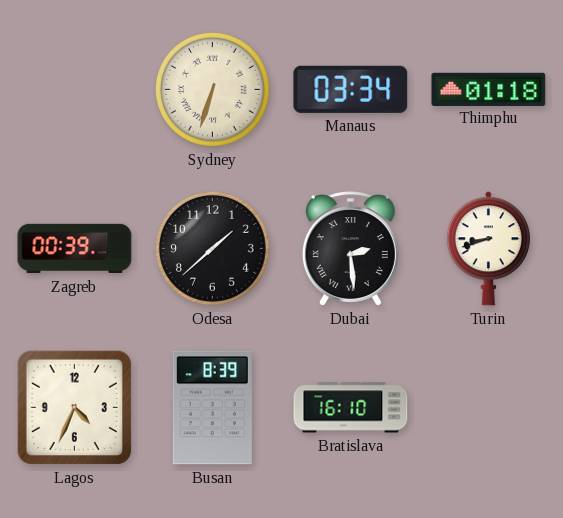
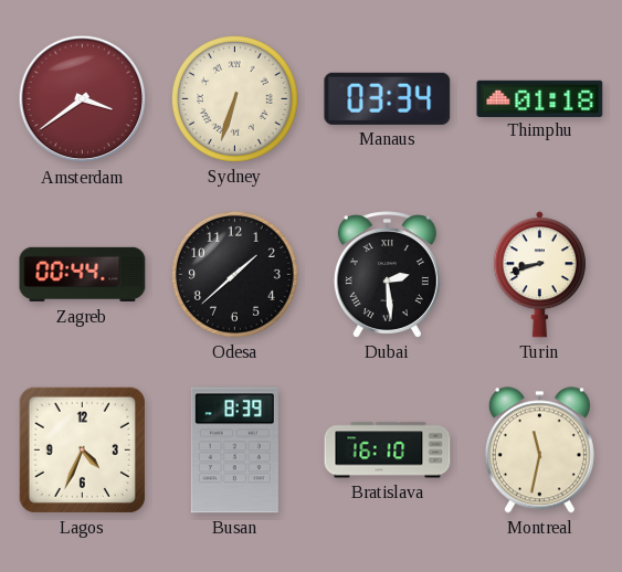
Amsterdam: none -> 3:39 (83, 99)
Zagreb: 00:39 -> 00:44 (83, 275)
Montreal: none -> 11:32 (539, 451)
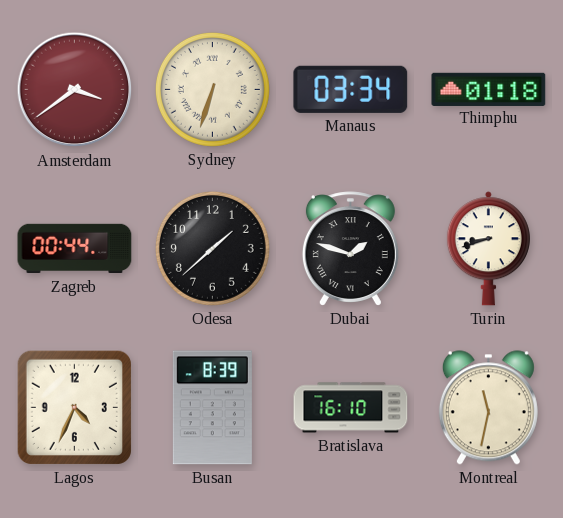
Dubai: 2:29 -> 1:48 (350, 249)
